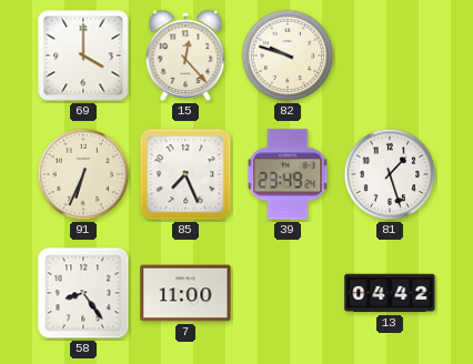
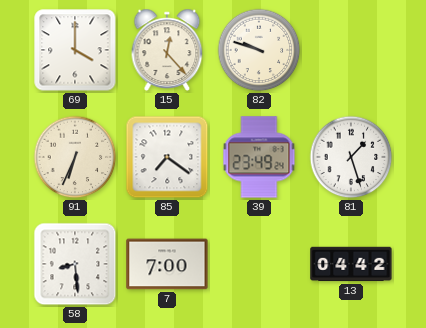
85: 7:26 -> 7:21 (167, 157)
58: 8:24 -> 8:29 (75, 264)
7: 11:00 -> 7:00 (167, 264)
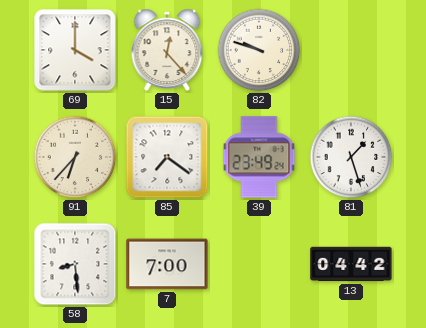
91: 6:34 -> 6:37 (75, 157)
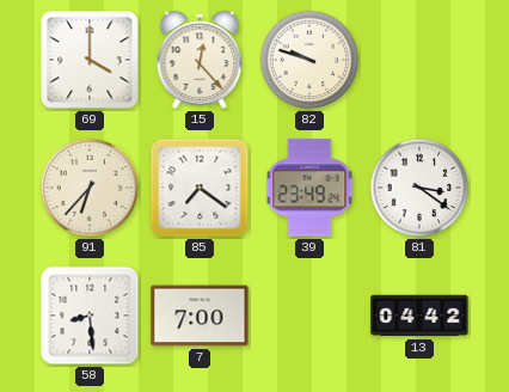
81: 1:27 -> 3:21 (419, 188)
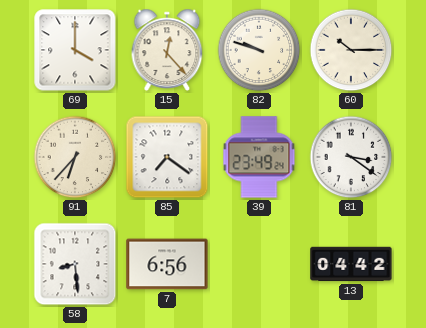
60: none -> 10:15 (351, 50)
7: 7:00 -> 6:56 (167, 264)
